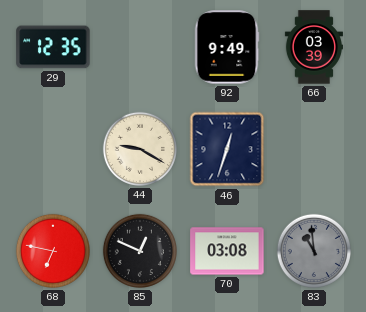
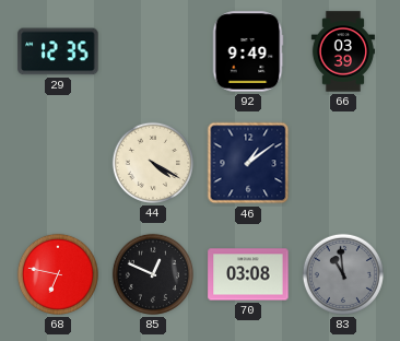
44: 9:20 -> 4:20 (153, 163)
46: 12:33 -> 1:09 (248, 163)
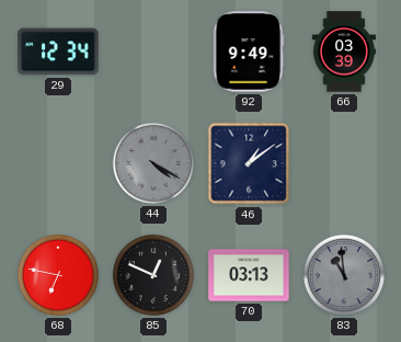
29: 12:35 -> 12:34 (58, 52)
44 dial: cream -> grey (153, 163)
70: 03:08 -> 03:13 (249, 275)
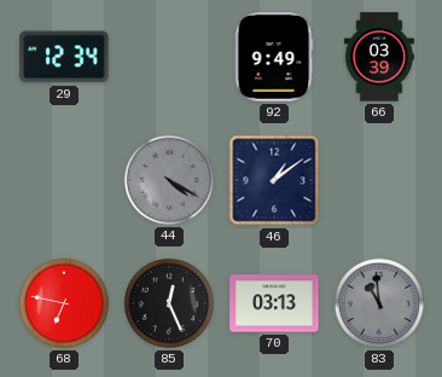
85: 12:49 -> 12:26 (169, 303)
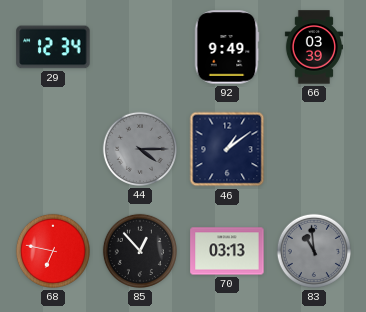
44: 4:20 -> 4:15 (140, 149)
85: 12:26 -> 12:53 (140, 251)
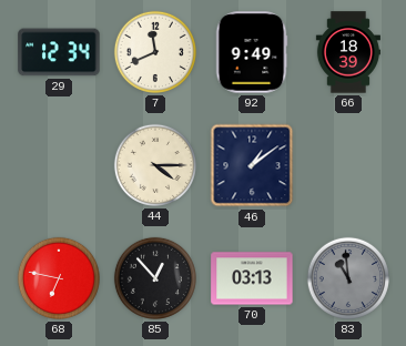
7: none -> 11:41 (155, 52)
66: 03:39 -> 18:39 (348, 52)
44 dial: grey -> cream (155, 165)
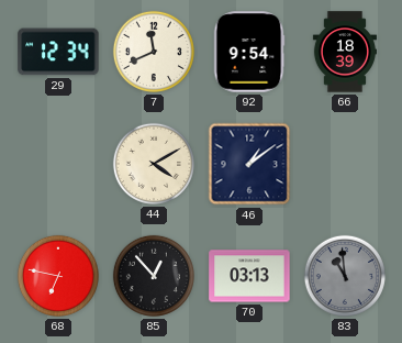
92: 9:49 -> 9:54 (249, 52)
44: 4:15 -> 4:10 (154, 164)
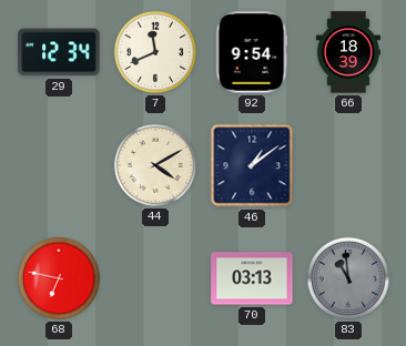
85: 12:53 -> none (154, 276)
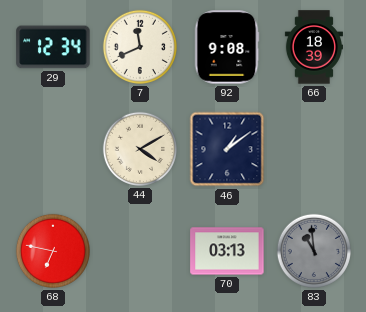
92: 9:54 -> 9:08 (227, 47)
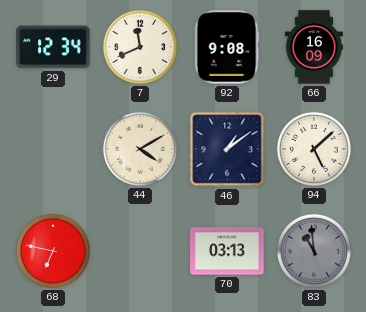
66: 18:39 -> 16:09 (314, 47)
94: none -> 5:08 (314, 149)
